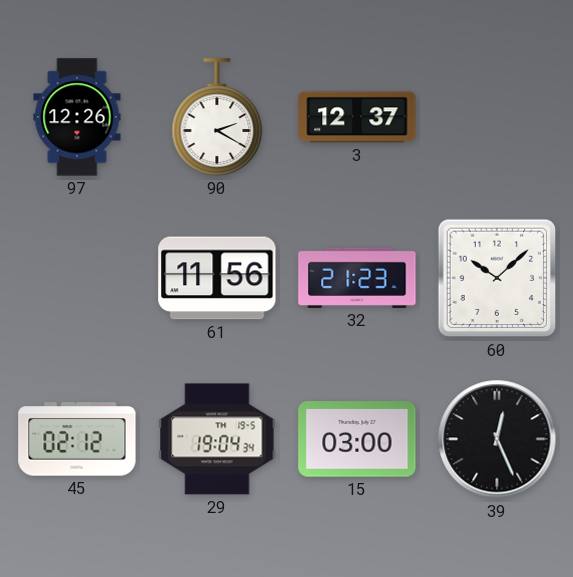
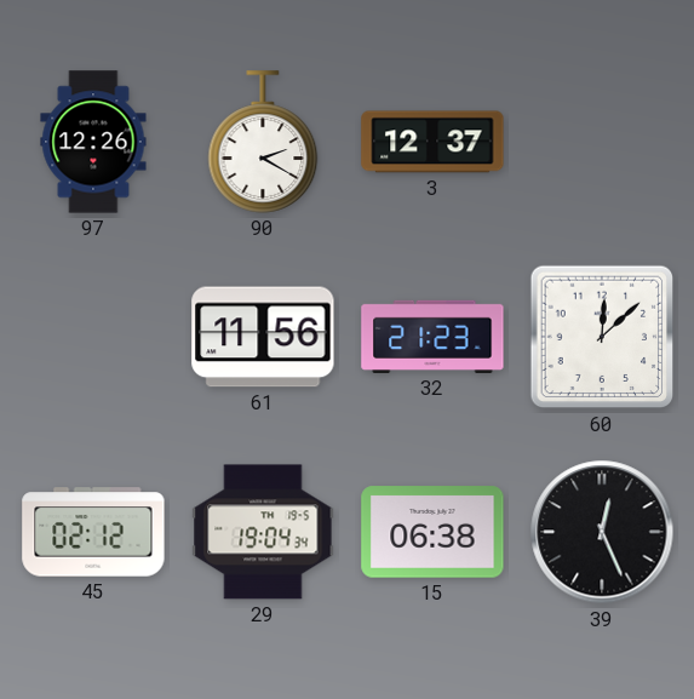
60: 10:08 -> 12:08 (602, 337)
15: 03:00 -> 06:38 (432, 532)
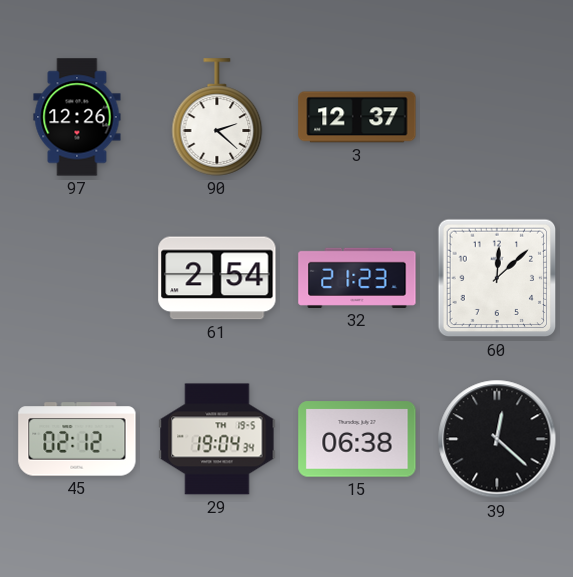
90: 2:20 -> 2:22 (217, 117)
61: 11:56 -> 2:54 (217, 278)
39: 12:26 -> 12:22 (497, 439)
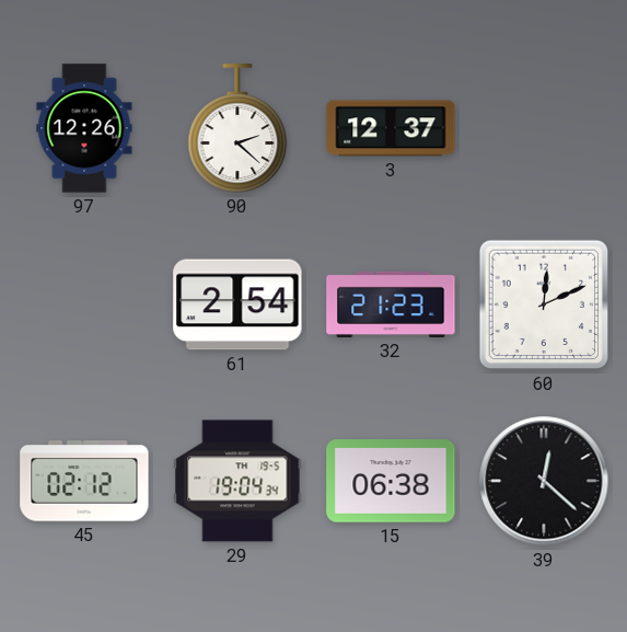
60: 12:08 -> 12:11 (544, 304)
